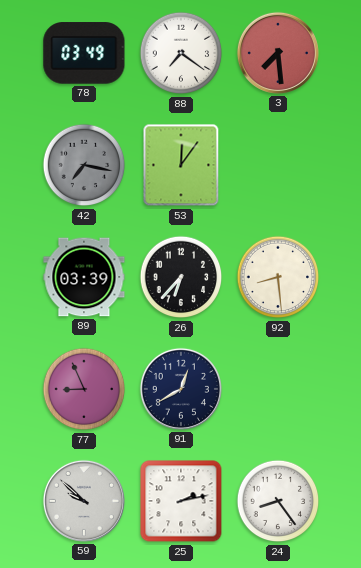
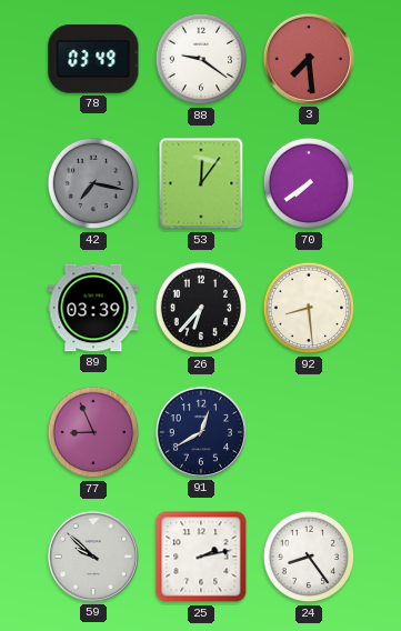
88: 7:21 -> 9:21 (201, 59)
70: none -> 7:39 (309, 183)
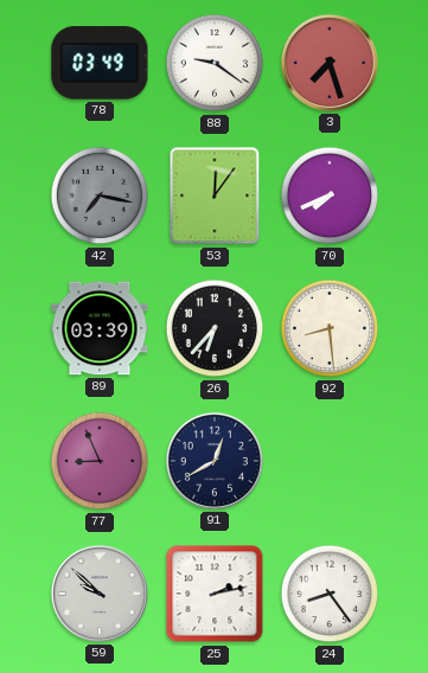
3: 7:29 -> 7:27 (330, 63)
70: 7:39 -> 7:41 (330, 196)
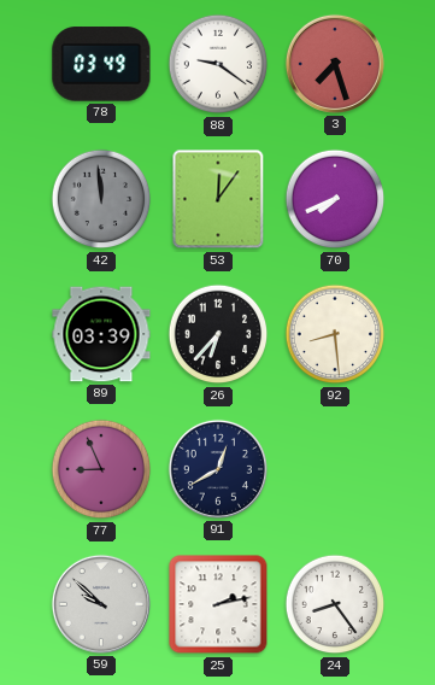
42: 7:17 -> 11:59 (101, 199)
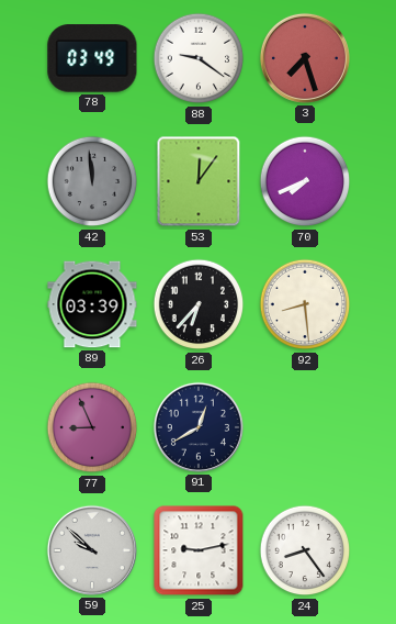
25: 2:13 -> 9:13 (199, 550)
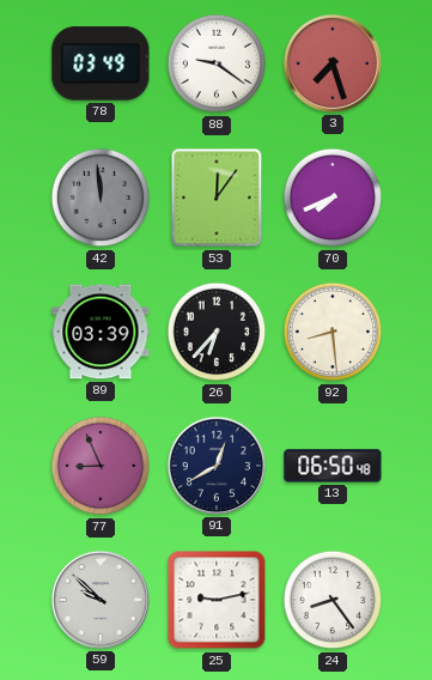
13: none -> 06:50 (333, 466)
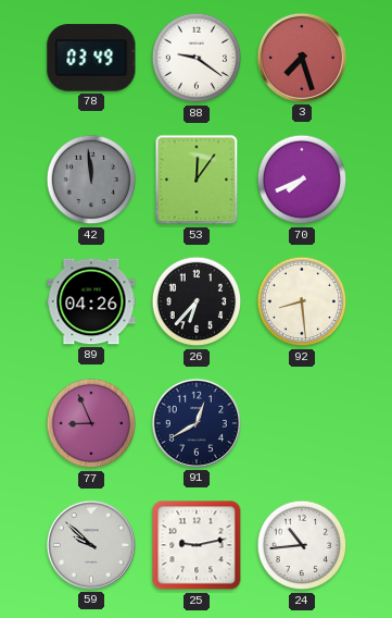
89: 03:39 -> 04:26 (91, 301)
13: 06:50 -> none (333, 466)
24: 8:24 -> 10:44 (302, 545)
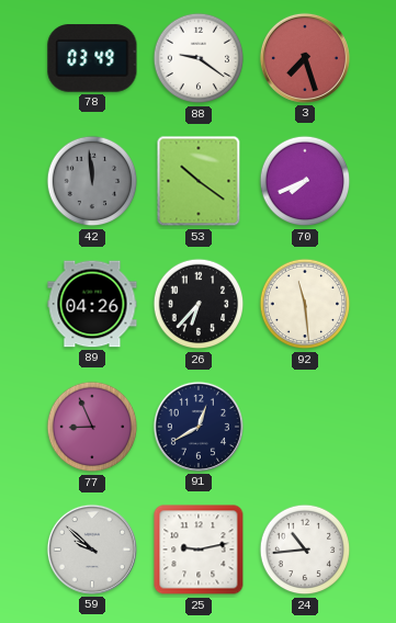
53: 12:06 -> 10:21 (199, 181)
92: 8:29 -> 11:29 (305, 304)
